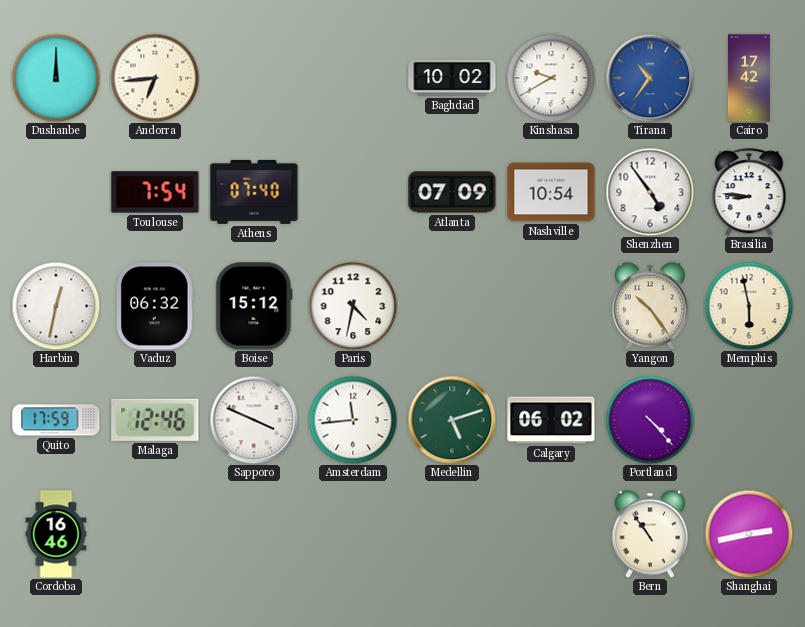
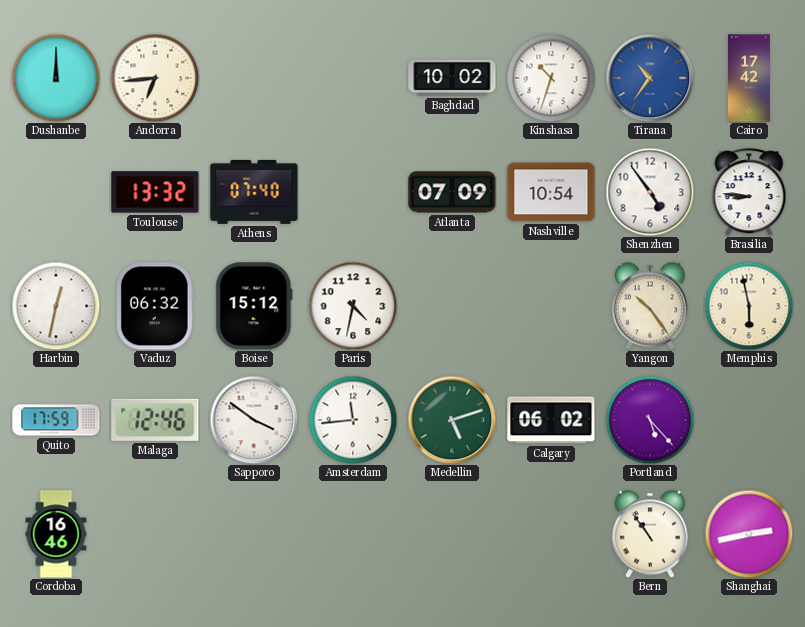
Kinshasa: 9:40 -> 10:33 (551, 78)
Toulouse: 7:54 -> 13:32 (155, 192)
Sapporo: 3:49 -> 3:51 (254, 420)
Portland: 4:23 -> 5:23 (650, 420)
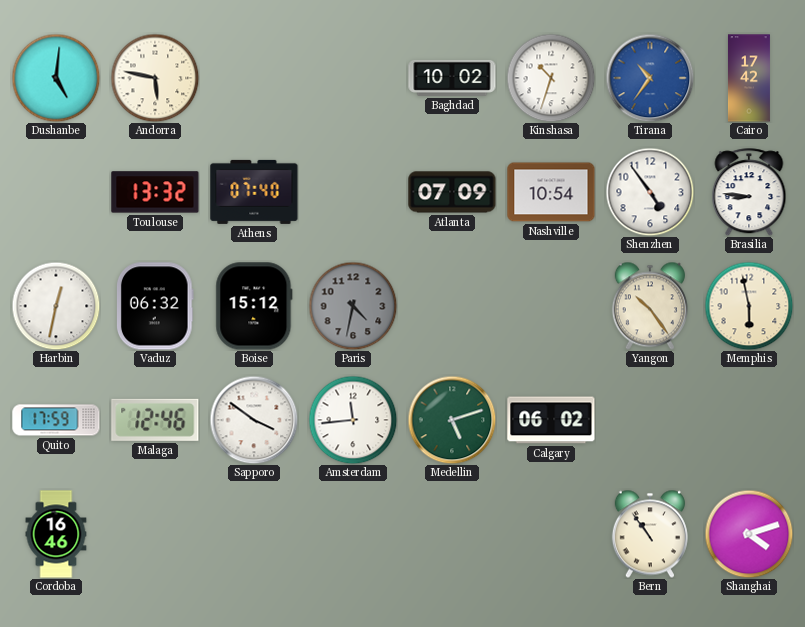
Dushanbe: 12:00 -> 5:01 (56, 78)
Andorra: 6:44 -> 5:47 (155, 78)
Paris dial: white -> grey (353, 306)
Portland: 5:23 -> none (650, 420)
Shanghai: 2:43 -> 4:12 (749, 534)
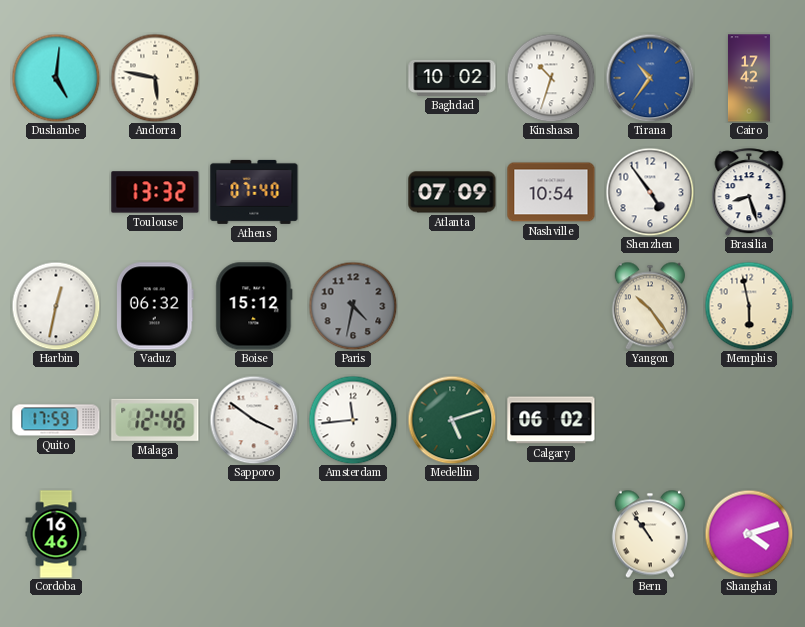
Brasilia: 8:46 -> 8:27 (749, 192)
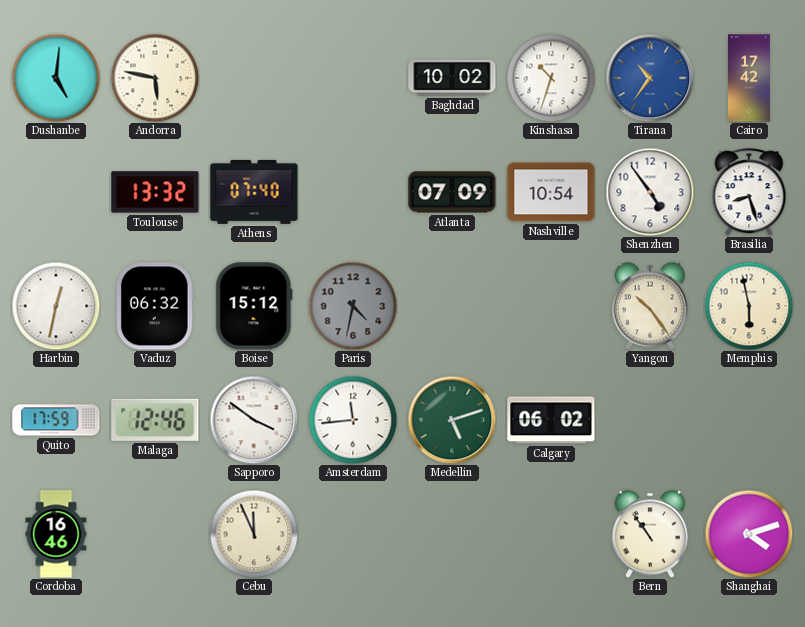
Cebu: none -> 11:56 (254, 534)
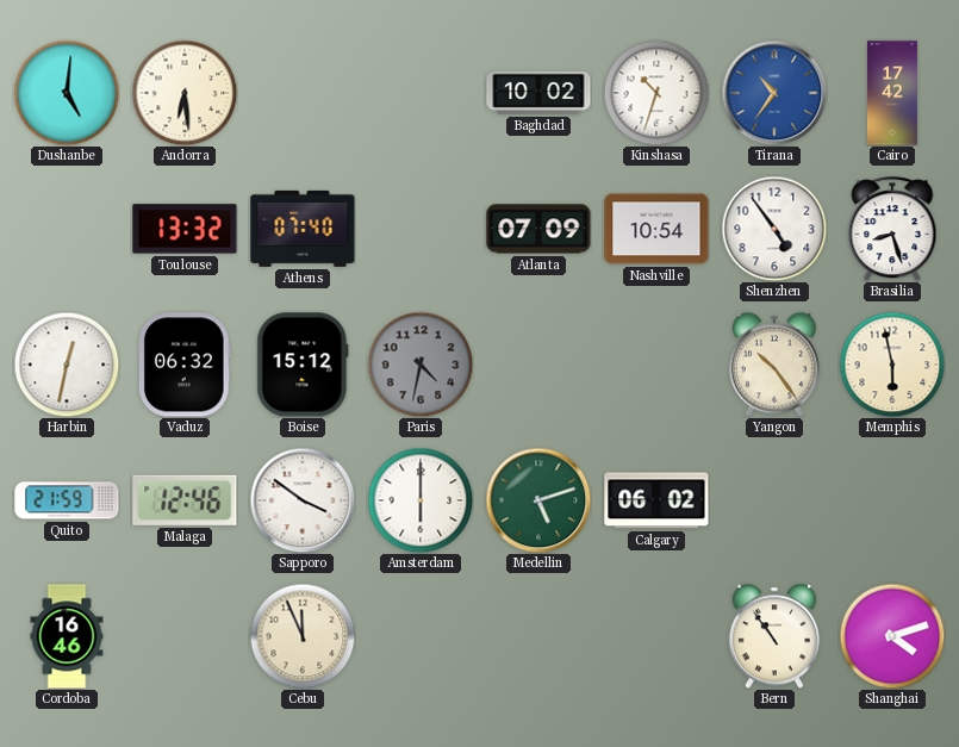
Andorra: 5:47 -> 6:29 (185, 93)
Quito: 17:59 -> 21:59 (67, 500)
Amsterdam: 11:44 -> 6:00 (421, 500)
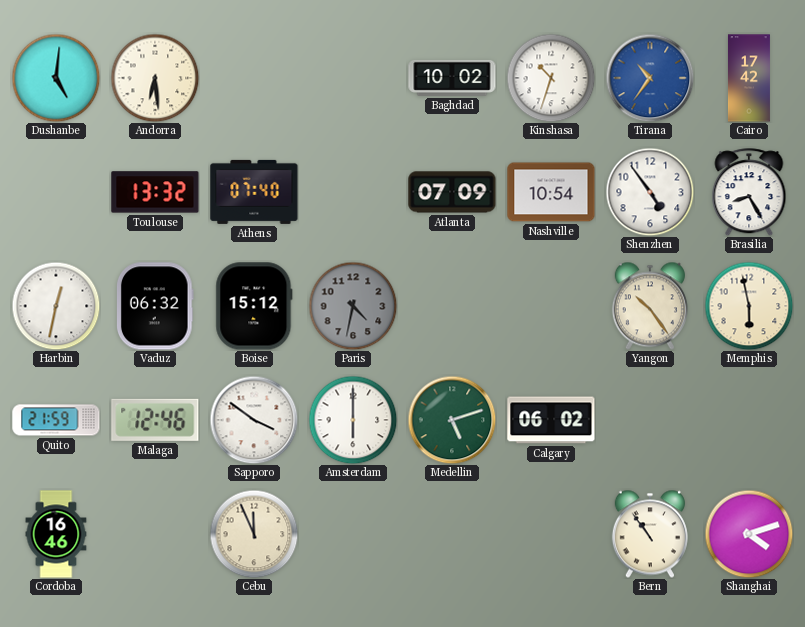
Brasilia: 8:27 -> 8:25 (749, 192)
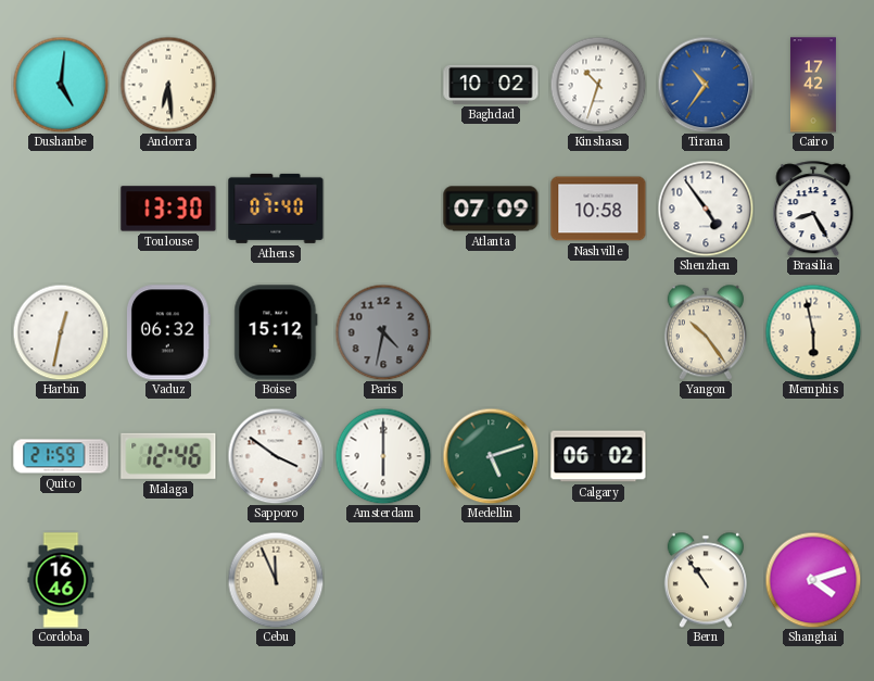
Toulouse: 13:32 -> 13:30 (168, 209)
Nashville: 10:54 -> 10:58 (598, 209)
